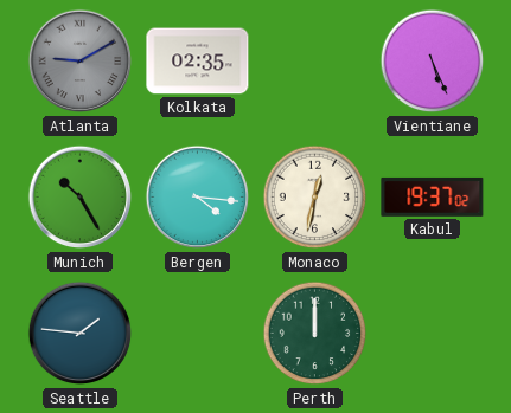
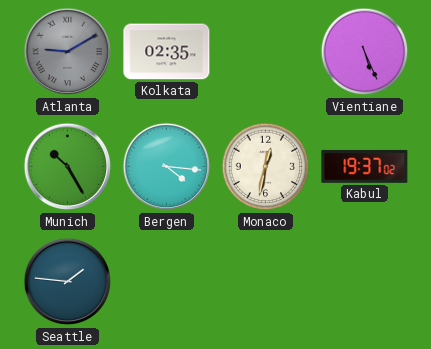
Perth: 12:00 -> none (315, 334)
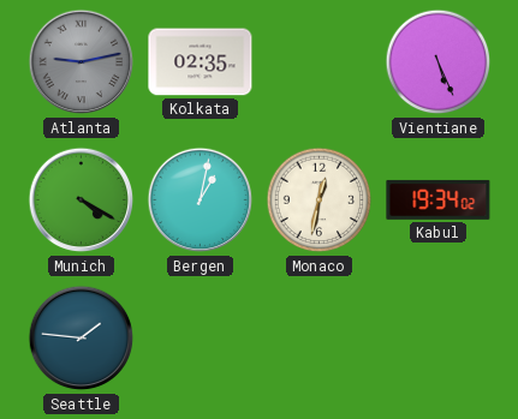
Atlanta: 9:10 -> 9:13 (82, 62)
Munich: 10:25 -> 4:20 (82, 200)
Bergen: 4:16 -> 1:02 (201, 200)
Kabul: 19:37 -> 19:34 (439, 199)
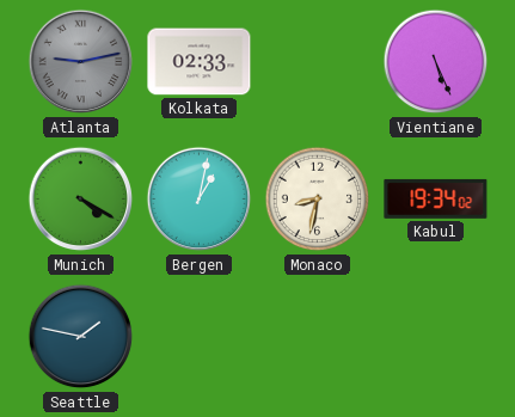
Kolkata: 02:35 -> 02:33 (200, 62)
Monaco: 12:32 -> 8:32 (318, 200)
Seattle: 1:46 -> 1:47 (81, 337)
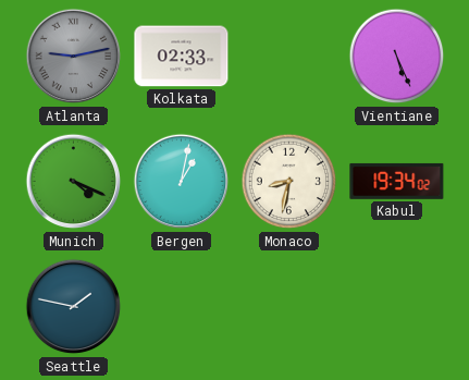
Munich: 4:20 -> 4:19 (74, 182)
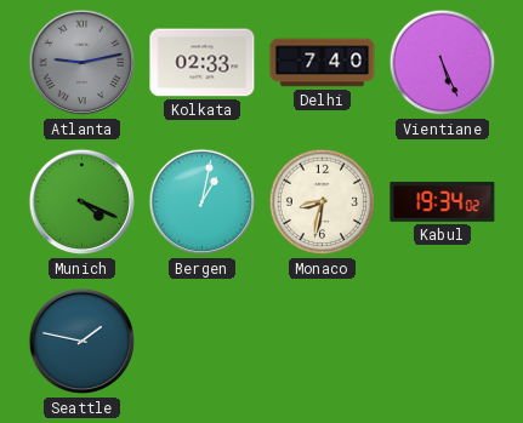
Delhi: none -> 7:40 (323, 63)
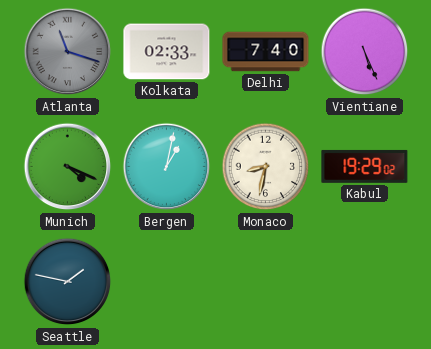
Atlanta: 9:13 -> 11:18 (68, 52)
Kabul: 19:34 -> 19:29 (365, 166)
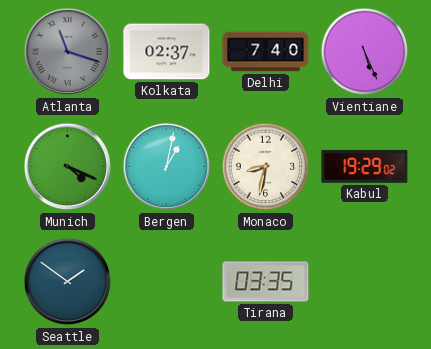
Kolkata: 02:33 -> 02:37 (167, 52)
Seattle: 1:47 -> 1:51 (68, 282)
Tirana: none -> 03:35 (266, 282)
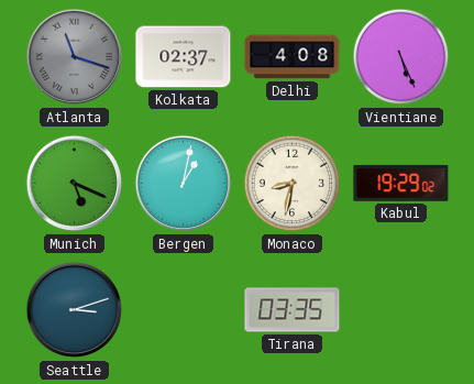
Delhi: 7:40 -> 4:08 (293, 57)
Munich: 4:19 -> 5:19 (75, 184)
Seattle: 1:51 -> 3:12 (75, 310)
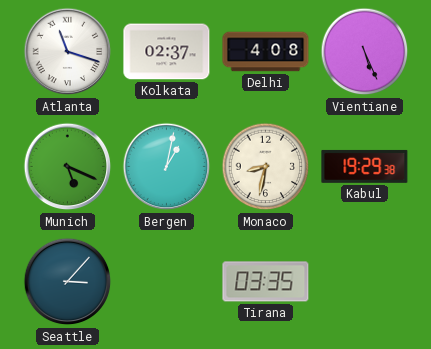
Atlanta dial: grey -> white (68, 52)
Kabul: 19:29:02 -> 19:29:38 (365, 166)
Seattle: 3:12 -> 3:07 (68, 282)
